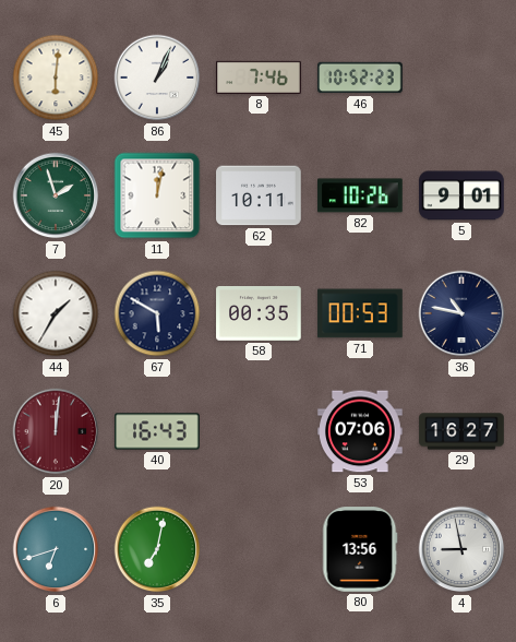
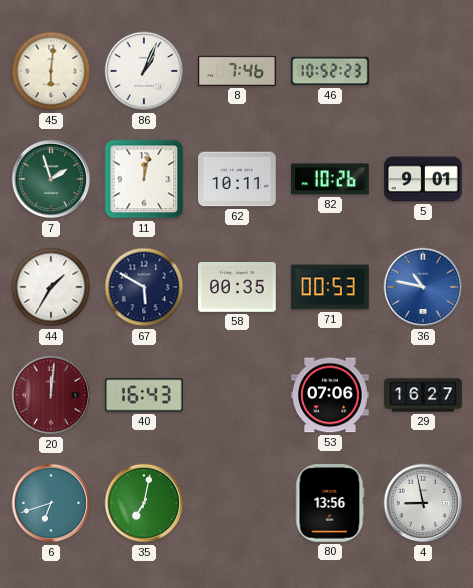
36 dial: navy -> blue (423, 287)
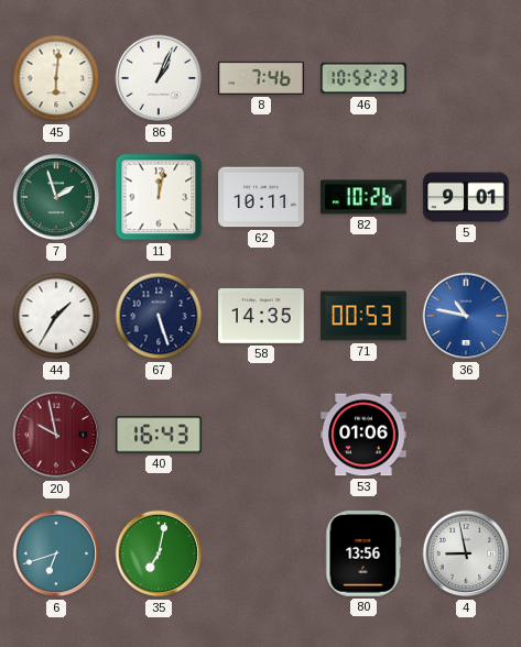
67: 5:50 -> 5:27 (159, 316)
58: 00:35 -> 14:35 (261, 317)
20: 12:01 -> 9:58 (56, 435)
53: 07:06 -> 01:06 (363, 435)
29: 16:27 -> none (423, 395)
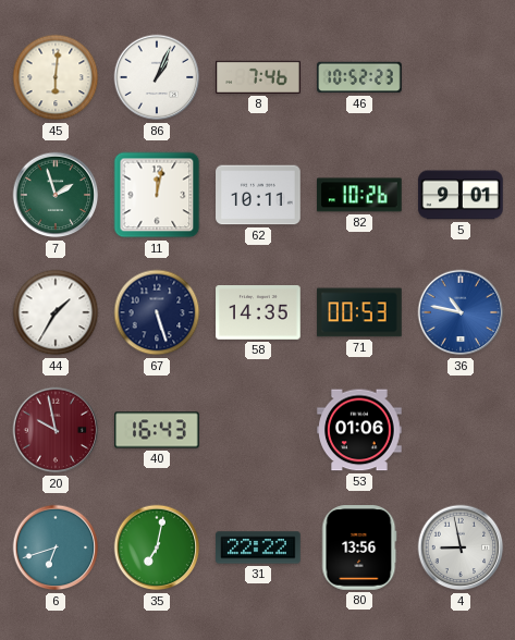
31: none -> 22:22 (258, 547)
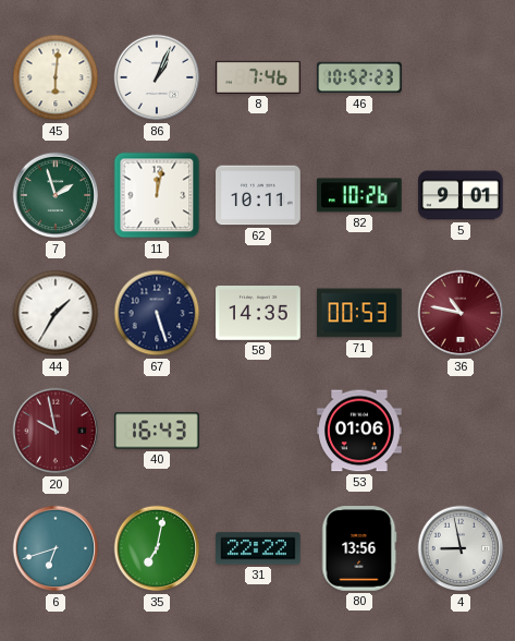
36 dial: blue -> burgundy (461, 313)
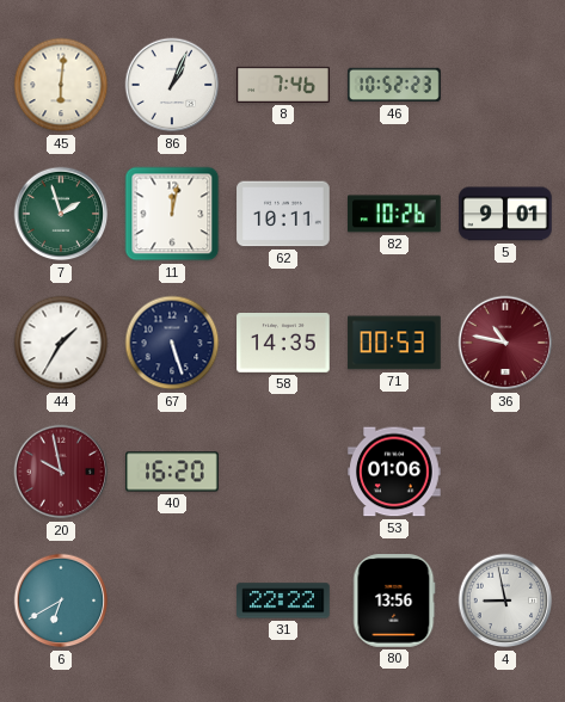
40: 16:43 -> 16:20 (172, 472)
6: 6:42 -> 6:40 (61, 601)
35: 7:02 -> none (157, 548)
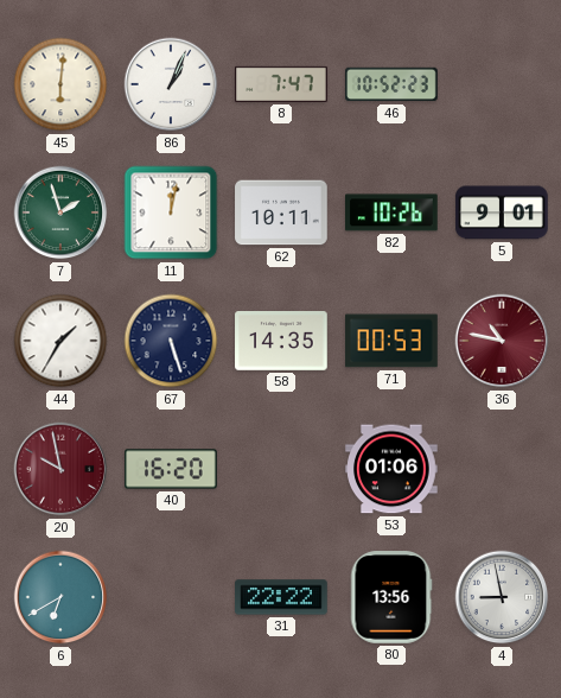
8: 7:46 -> 7:47 (281, 84)
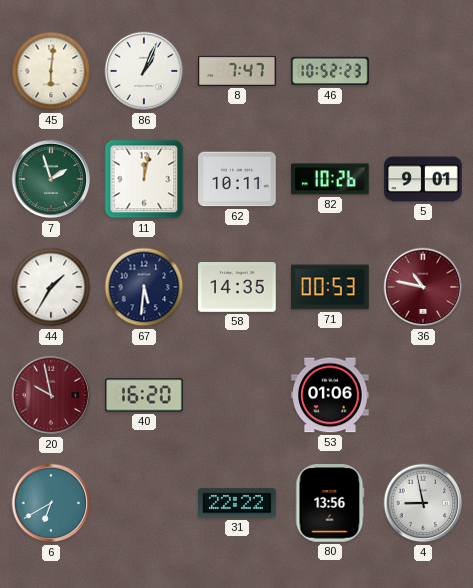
67: 5:27 -> 5:31 (144, 287)
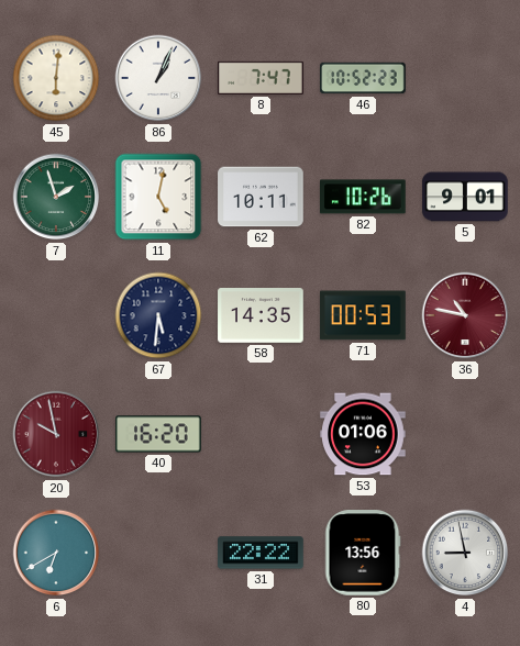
11: 12:02 -> 5:02 (158, 197)
44: 1:35 -> none (51, 287)
